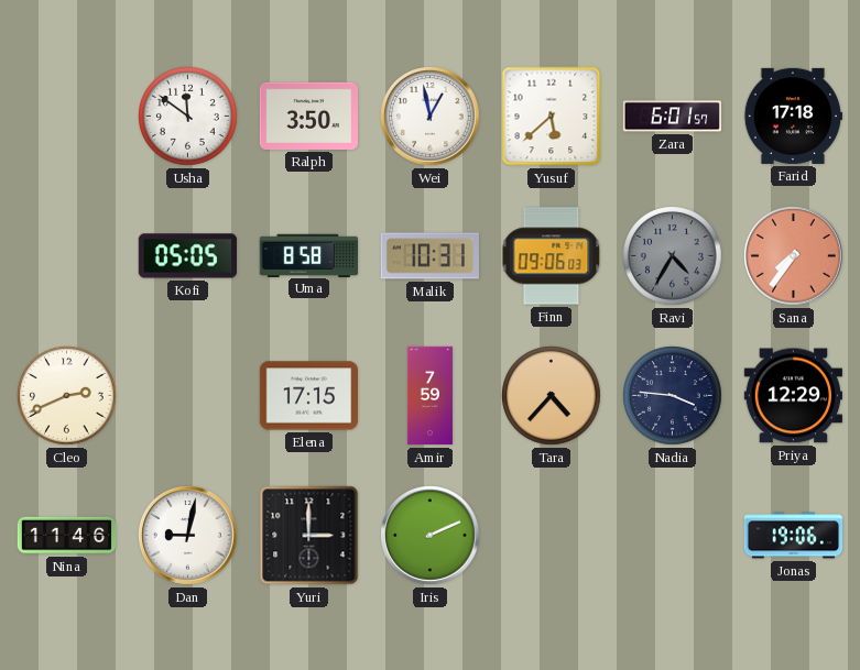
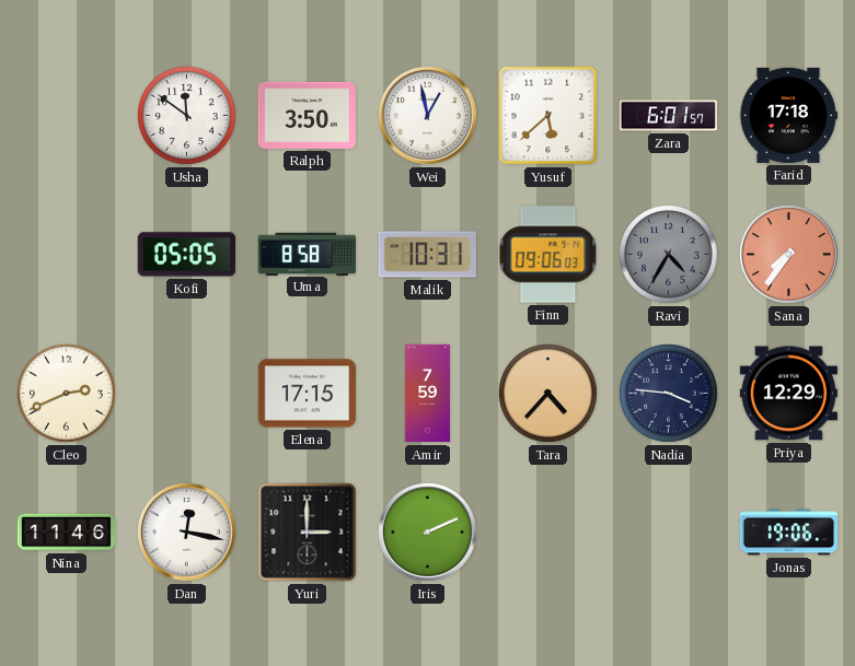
Dan: 9:02 -> 12:17 (187, 533)
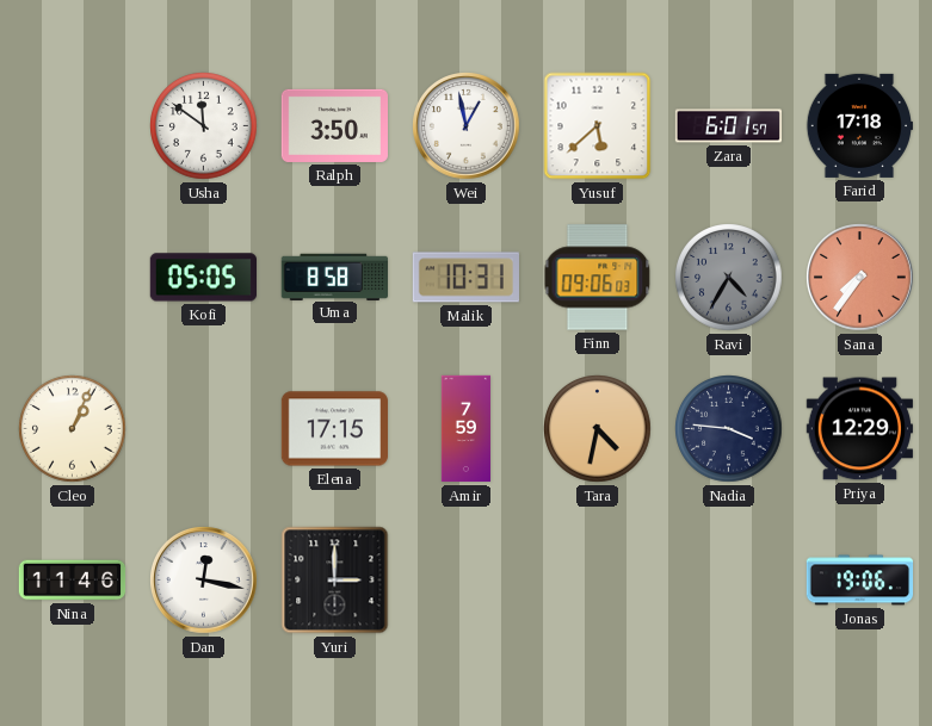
Cleo: 2:41 -> 1:04 (73, 429)
Tara: 4:37 -> 4:32 (598, 429)
Iris: 2:11 -> none (428, 533)
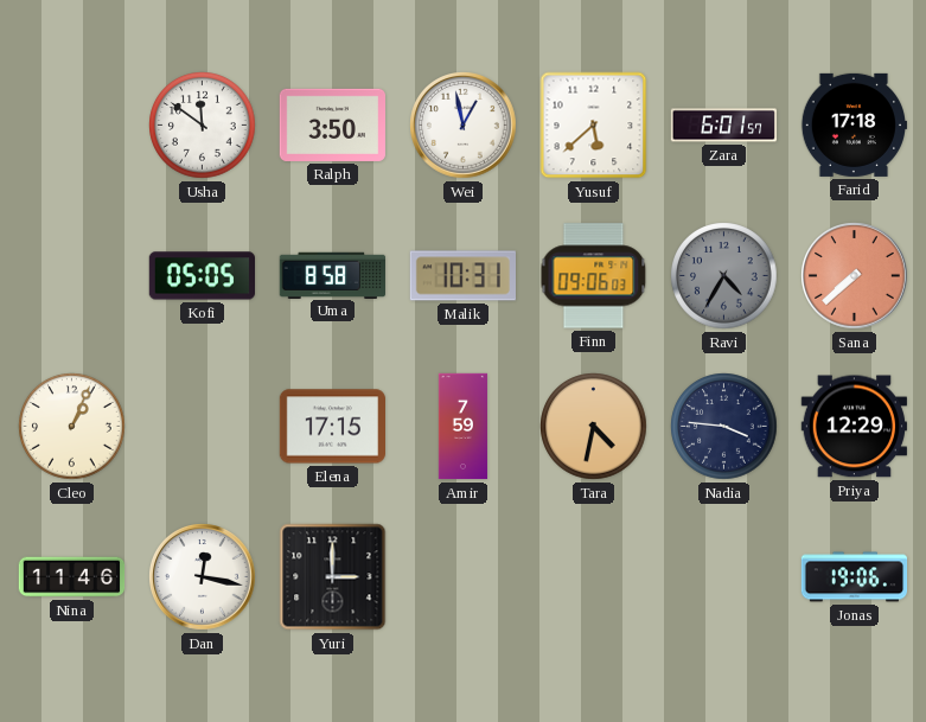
Sana: 7:36 -> 7:38 (855, 276)
